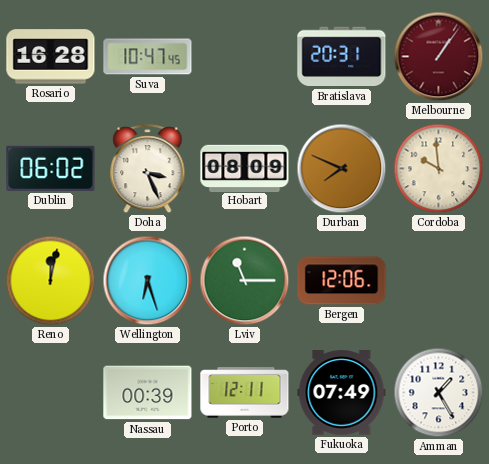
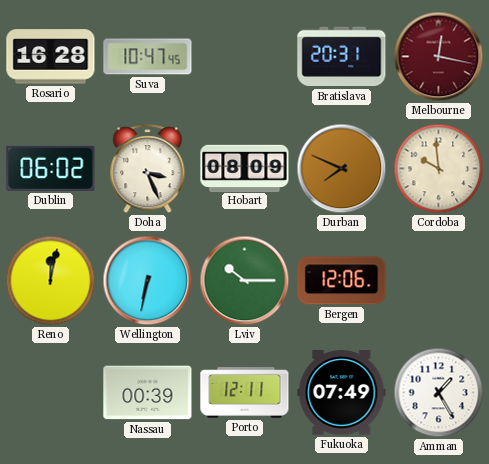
Melbourne: 1:06 -> 12:17 (439, 57)
Wellington: 6:27 -> 6:32 (148, 281)
Lviv: 11:15 -> 10:15 (245, 281)
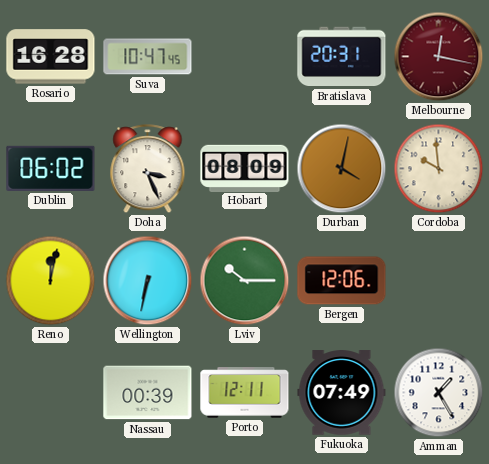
Durban: 7:49 -> 4:02 (342, 169)
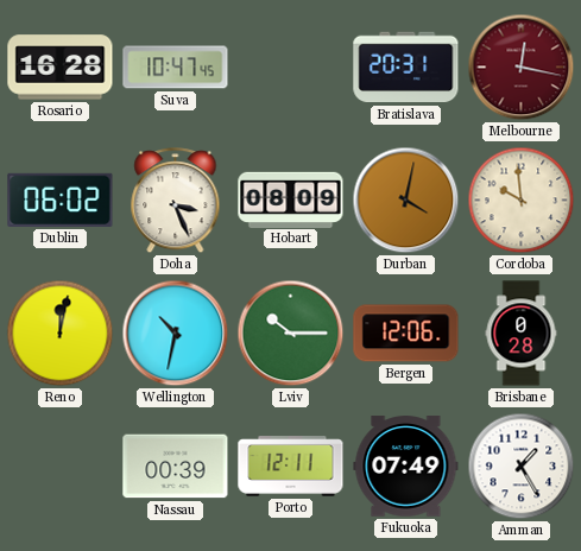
Wellington: 6:32 -> 10:32 (176, 334)
Brisbane: none -> 0:28 (522, 334)
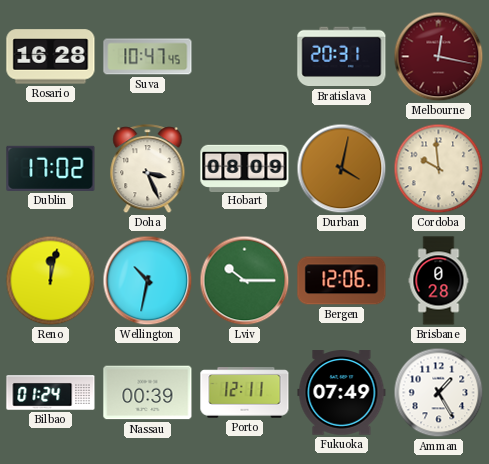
Dublin: 06:02 -> 17:02 (51, 168)
Bilbao: none -> 01:24 (51, 393)
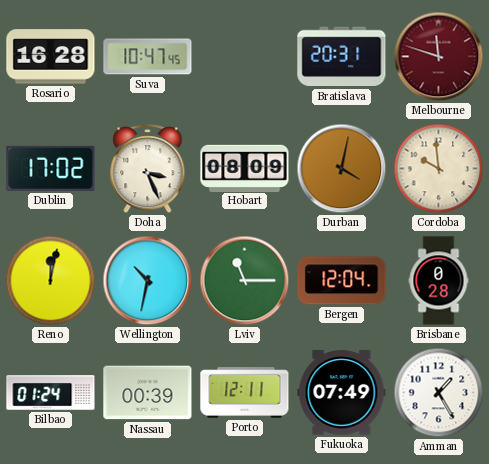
Melbourne: 12:17 -> 11:48 (439, 57)
Lviv: 10:15 -> 11:15 (245, 281)
Bergen: 12:06 -> 12:04 (342, 281)
